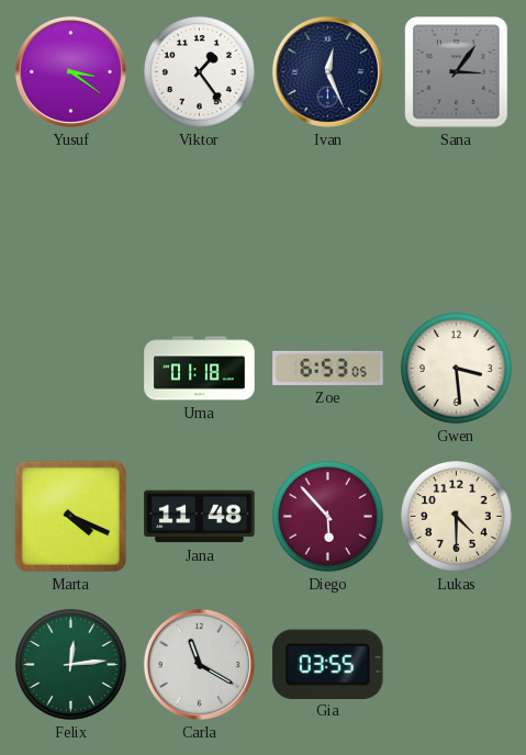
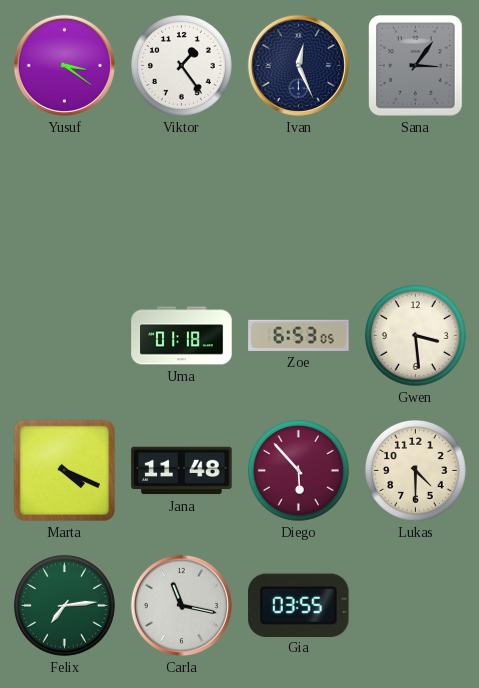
Felix: 12:14 -> 7:14 (64, 605)
Carla: 11:20 -> 11:17 (181, 605)
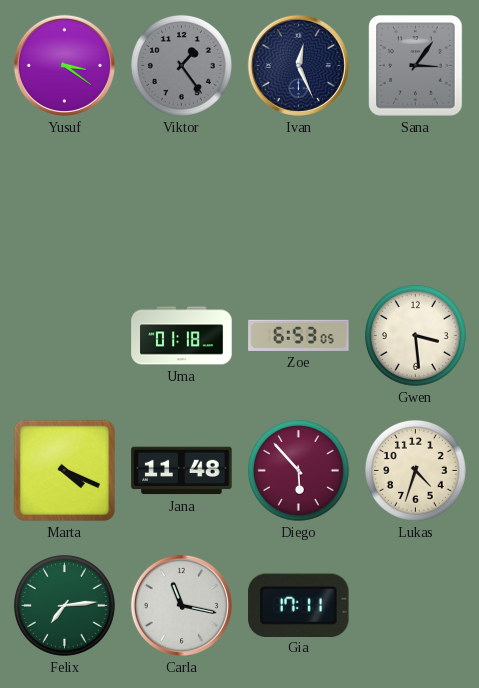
Viktor dial: white -> grey (181, 65)
Lukas: 4:30 -> 4:33 (415, 470)
Gia: 03:55 -> 17:11 (299, 605)
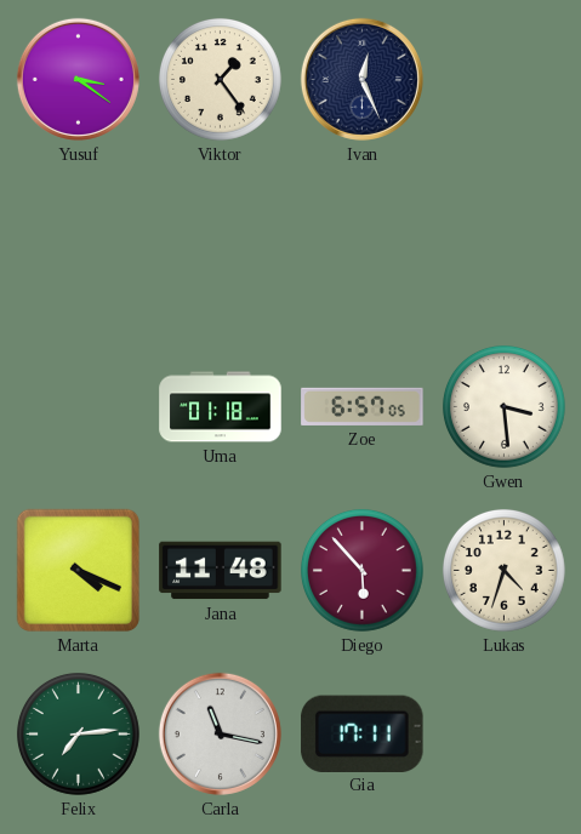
Viktor dial: grey -> cream (220, 79)
Sana: 3:06 -> none (416, 66)
Zoe: 6:53 -> 6:57 (363, 406)
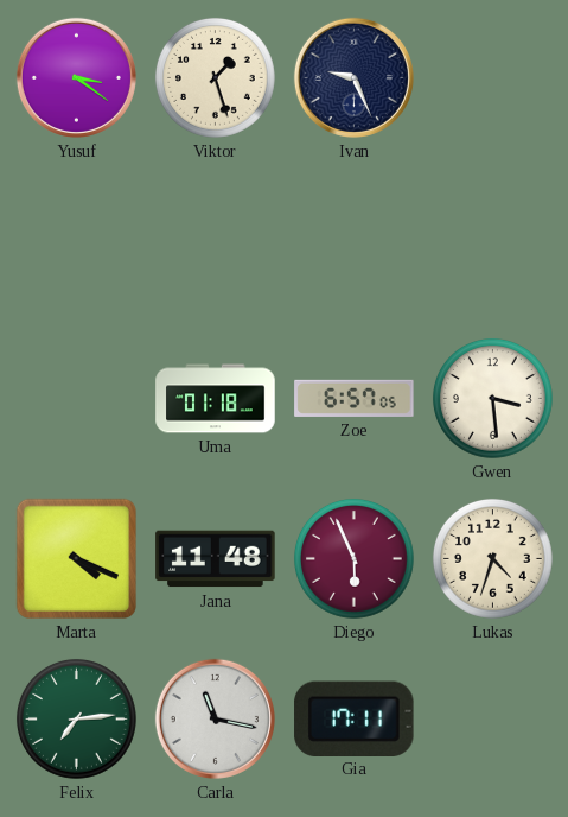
Viktor: 1:24 -> 1:27 (215, 77)
Ivan: 12:26 -> 9:26 (353, 77)
Diego: 5:53 -> 5:56 (353, 558)
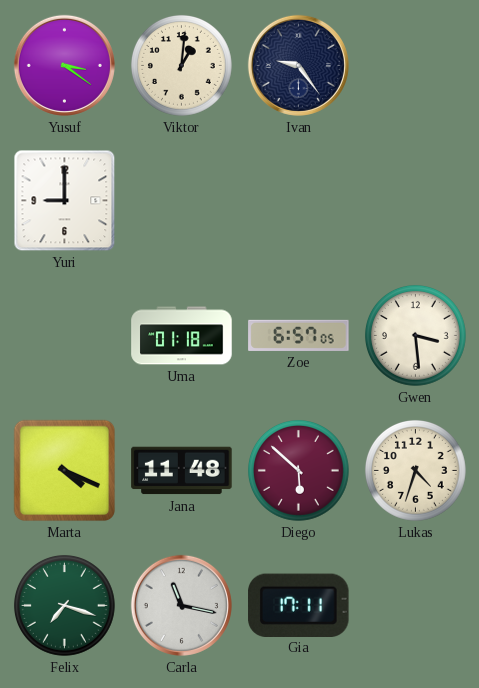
Viktor: 1:27 -> 1:01 (181, 65)
Ivan: 9:26 -> 9:24 (298, 65)
Yuri: none -> 9:00 (65, 201)
Diego: 5:56 -> 5:52 (298, 470)
Felix: 7:14 -> 7:18 (64, 605)
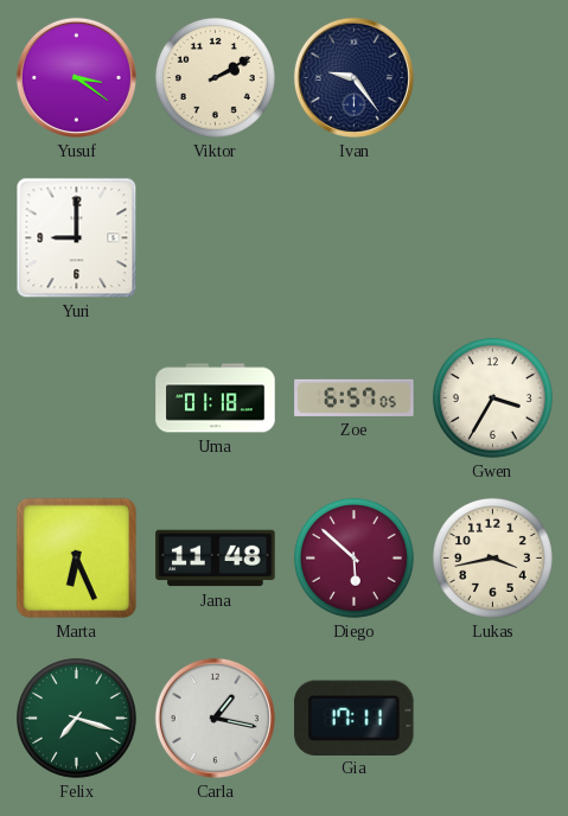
Viktor: 1:01 -> 2:10 (215, 77)
Gwen: 3:29 -> 3:35 (492, 397)
Marta: 4:19 -> 6:26 (77, 559)
Lukas: 4:33 -> 3:43 (492, 557)
Carla: 11:17 -> 1:17 (215, 718)
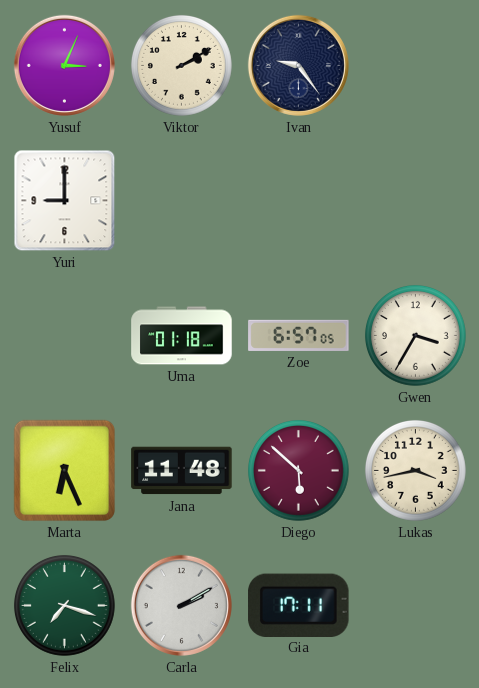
Yusuf: 3:21 -> 3:04 (64, 65)
Carla: 1:17 -> 2:10 (181, 605)
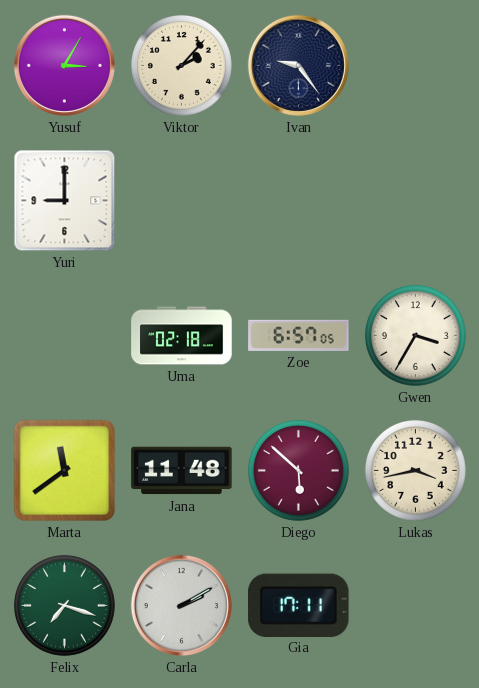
Yusuf: 3:04 -> 3:05 (64, 65)
Viktor: 2:10 -> 2:07 (181, 65)
Uma: 01:18 -> 02:18 (182, 336)
Marta: 6:26 -> 11:39 (65, 471)
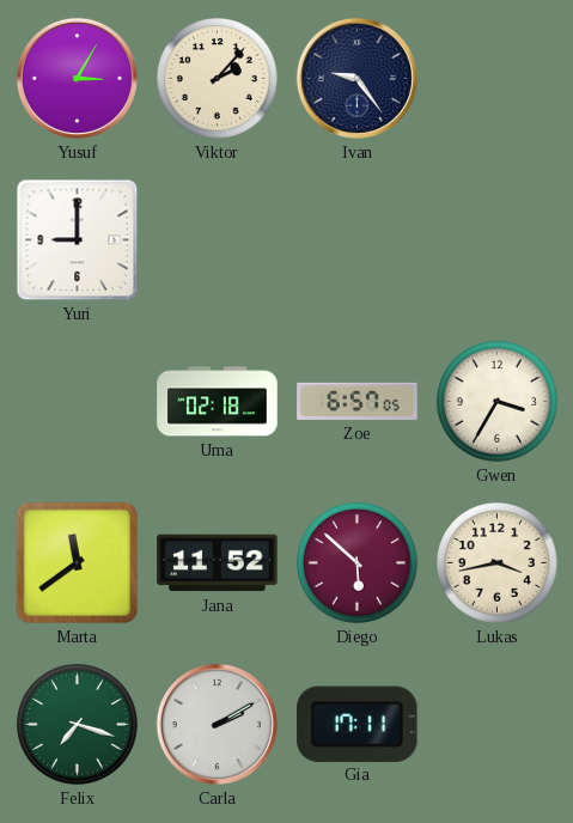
Jana: 11:48 -> 11:52 (218, 563)
